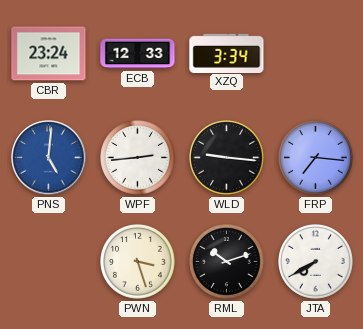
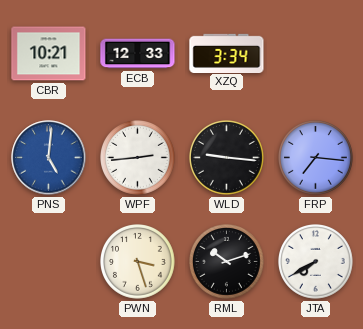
CBR: 23:24 -> 10:21 (49, 54)
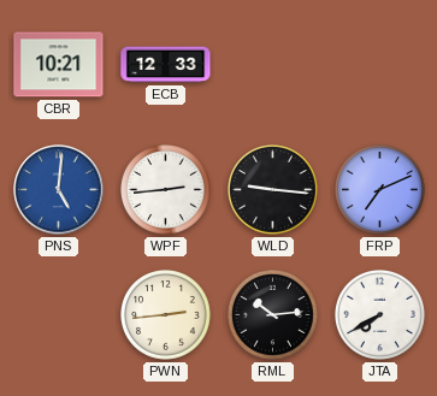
XZQ: 3:34 -> none (227, 53)
FRP: 7:16 -> 7:11 (380, 190)
PWN: 3:27 -> 2:44 (166, 315)
RML: 10:12 -> 10:14 (273, 315)
